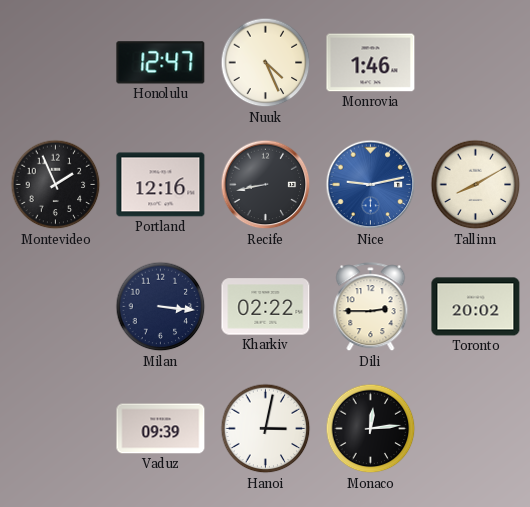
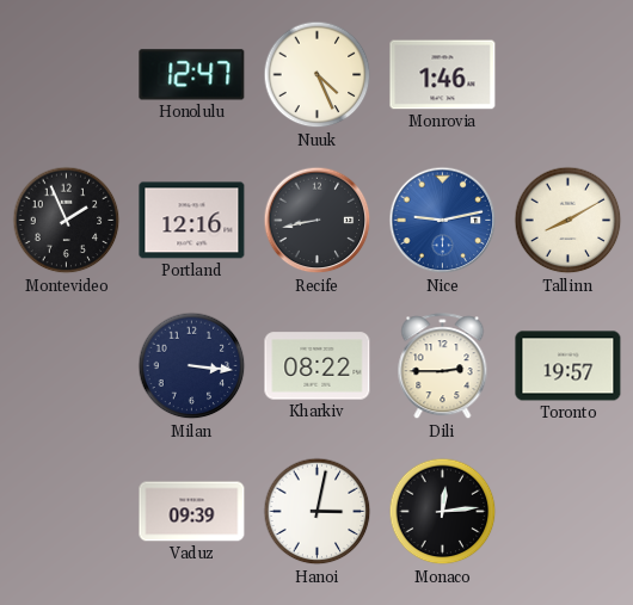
Kharkiv: 02:22 -> 08:22 (318, 366)
Toronto: 20:02 -> 19:57 (569, 366)
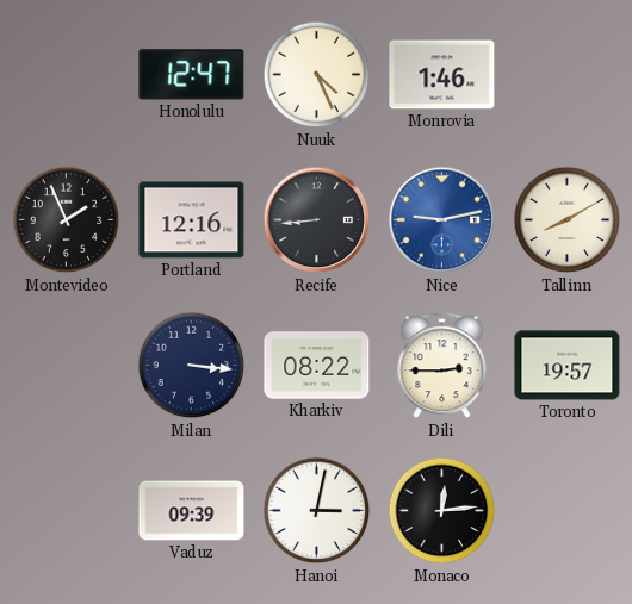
Recife: 8:43 -> 8:44 (317, 220)
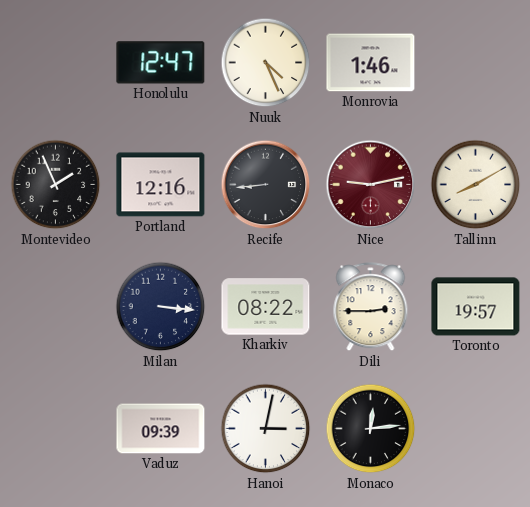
Nice dial: blue -> burgundy (371, 185)
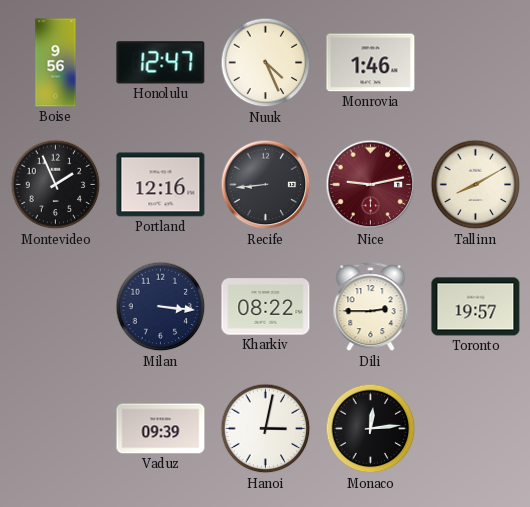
Boise: none -> 9:56 (56, 63)
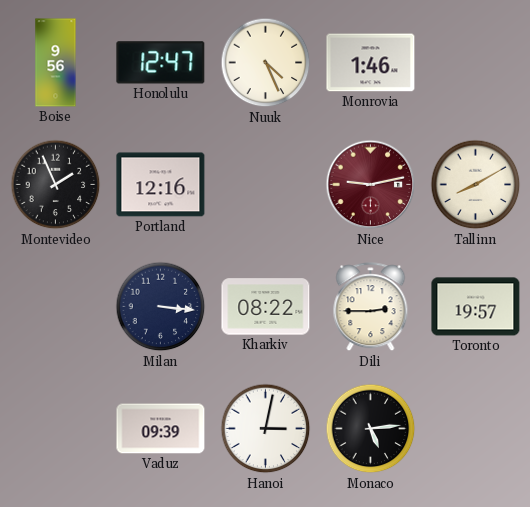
Recife: 8:44 -> none (266, 185)
Monaco: 12:14 -> 5:14 (371, 429)
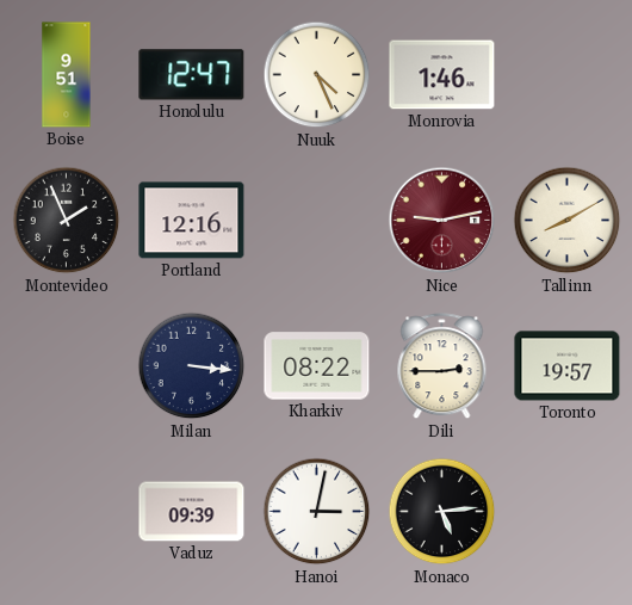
Boise: 9:56 -> 9:51 (67, 75)
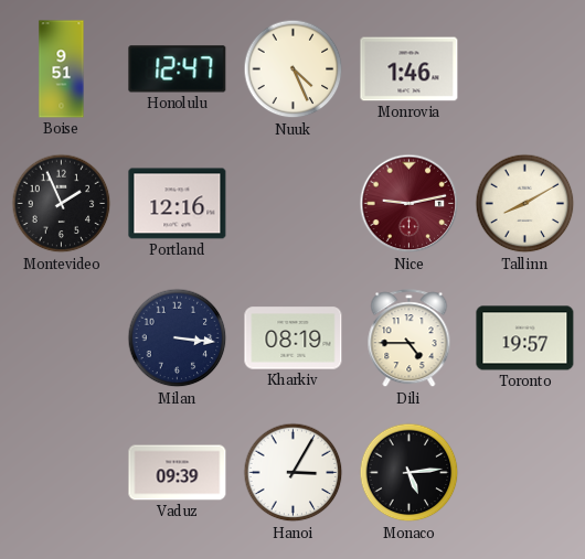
Kharkiv: 08:22 -> 08:19 (294, 338)
Dili: 2:45 -> 4:45 (410, 338)
Hanoi: 3:02 -> 3:05 (294, 473)
